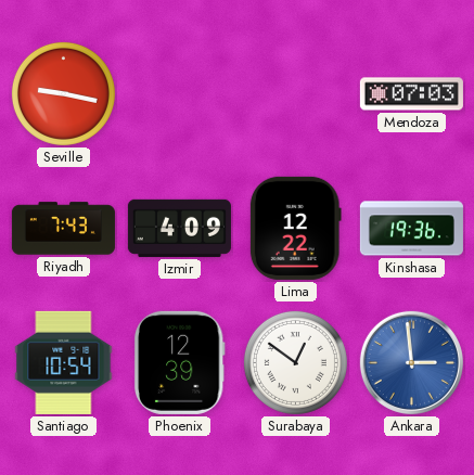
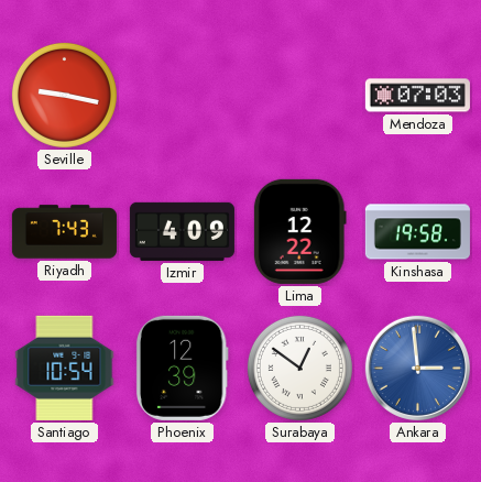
Kinshasa: 19:36 -> 19:58 (417, 232)
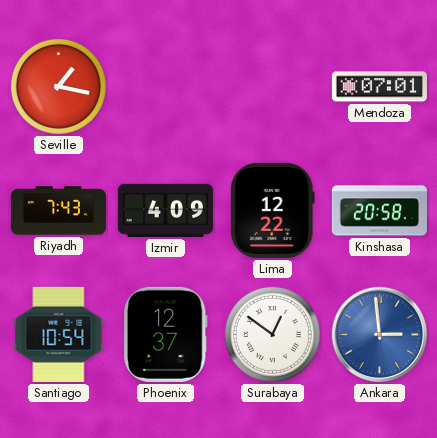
Seville: 9:17 -> 1:17 (58, 86)
Mendoza: 07:03 -> 07:01 (379, 87)
Kinshasa: 19:58 -> 20:58 (379, 211)
Phoenix: 12:39 -> 12:37 (165, 334)
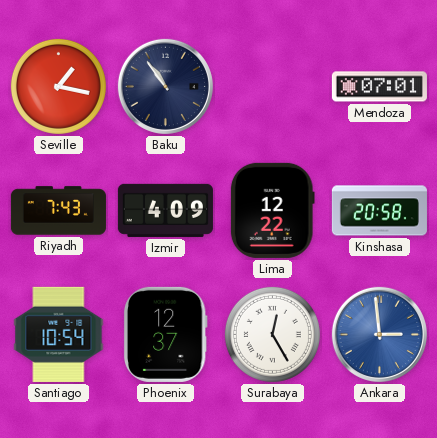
Baku: none -> 10:54 (165, 86)
Surabaya: 12:51 -> 12:25 (272, 334)
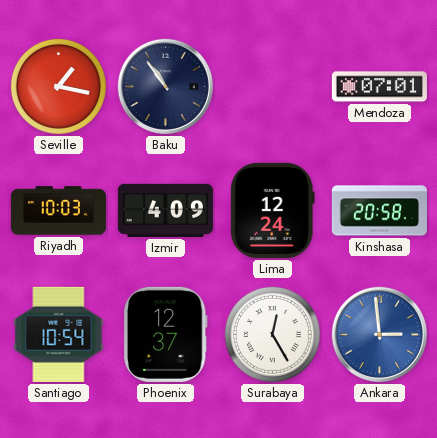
Riyadh: 7:43 -> 10:03 (58, 211)
Lima: 12:22 -> 12:24 (272, 210)
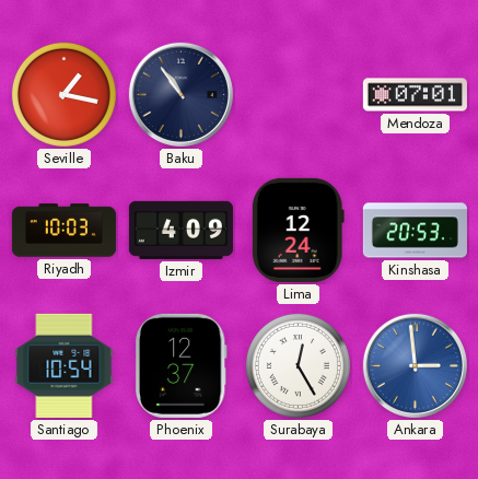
Kinshasa: 20:58 -> 20:53 (415, 231)
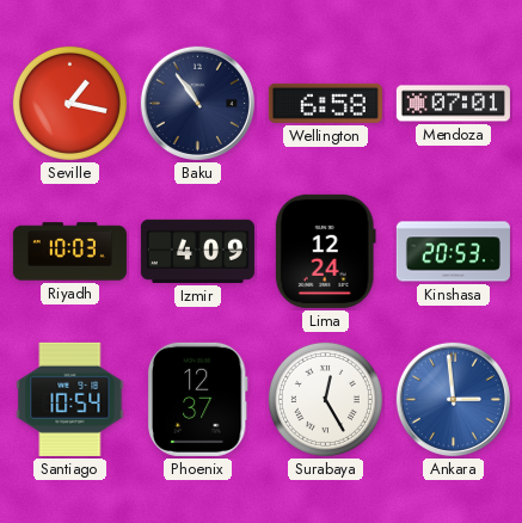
Wellington: none -> 6:58 (325, 103)
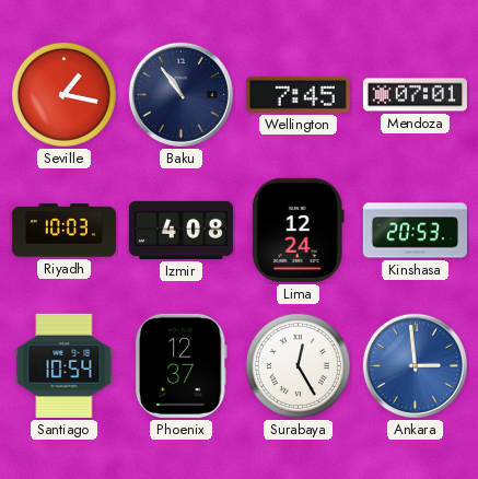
Wellington: 6:58 -> 7:45 (298, 94)
Izmir: 4:09 -> 4:08 (180, 230)
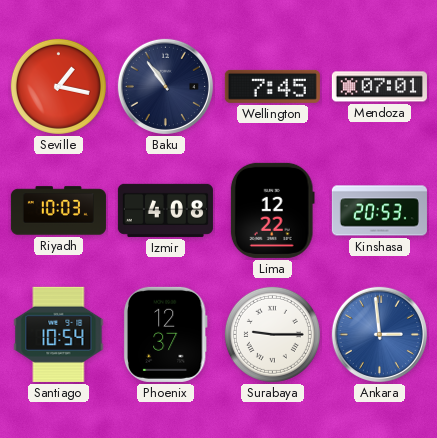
Lima: 12:24 -> 12:22 (272, 210)
Surabaya: 12:25 -> 9:15 (272, 334)
